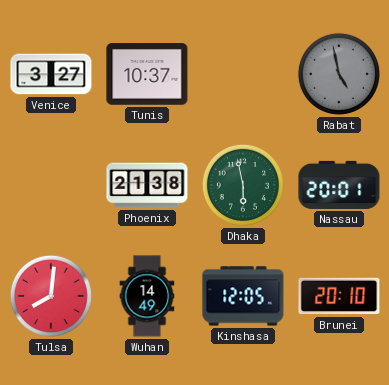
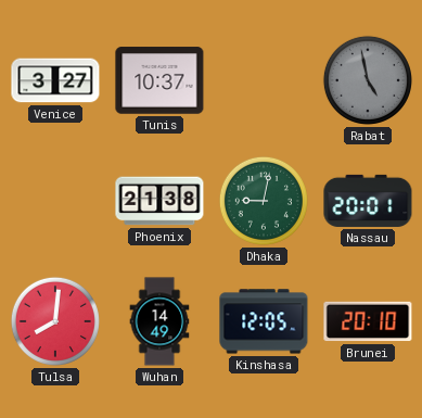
Dhaka: 5:58 -> 9:02 (264, 201)
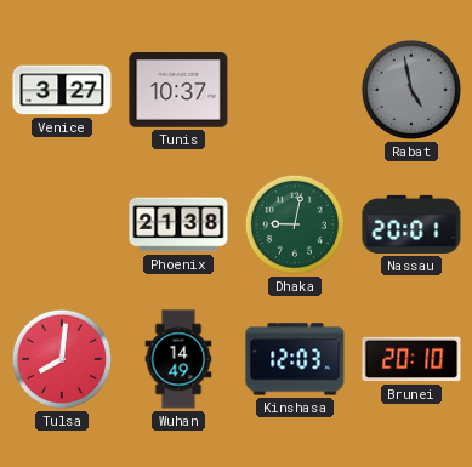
Kinshasa: 12:05 -> 12:03 (295, 359)
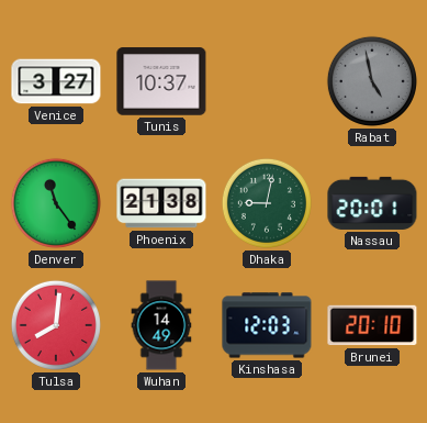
Denver: none -> 11:24 (56, 203)
